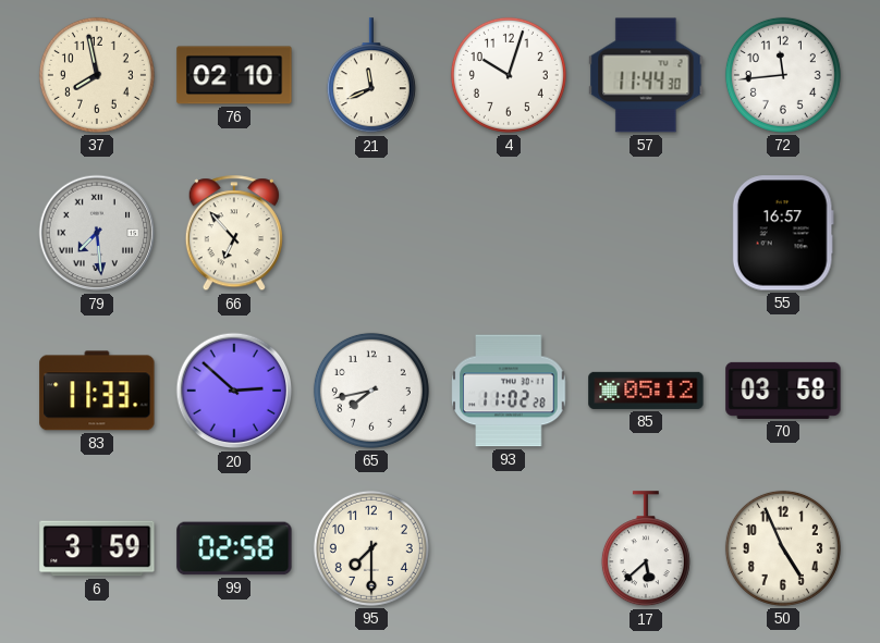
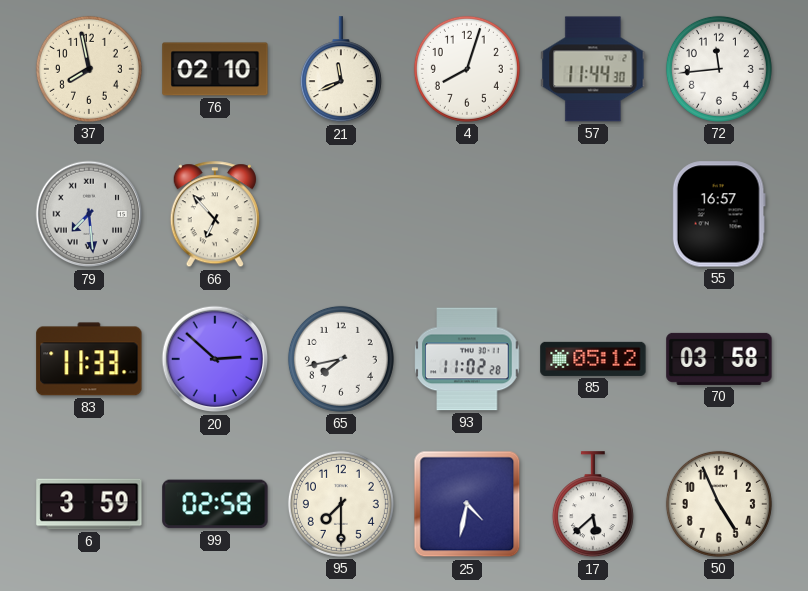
4: 10:03 -> 8:03 (467, 69)
25: none -> 4:32 (467, 504)
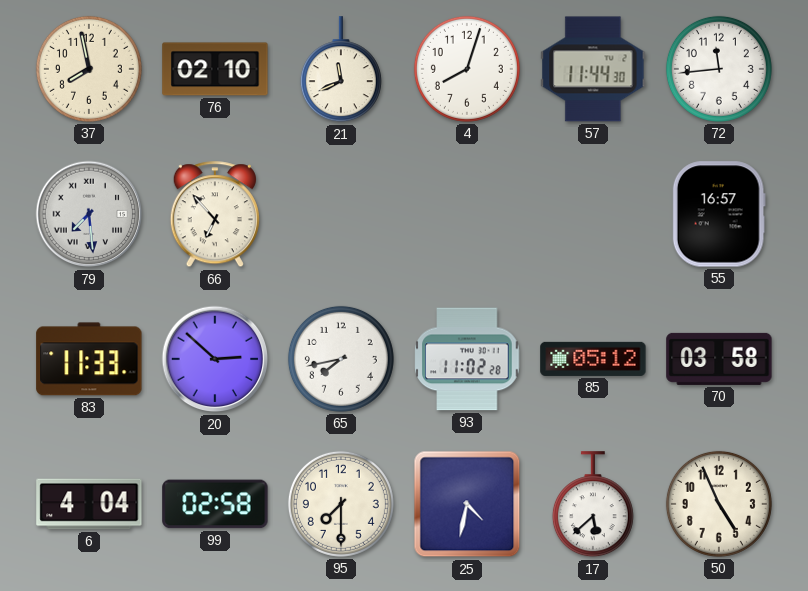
6: 3:59 -> 4:04 (89, 504)
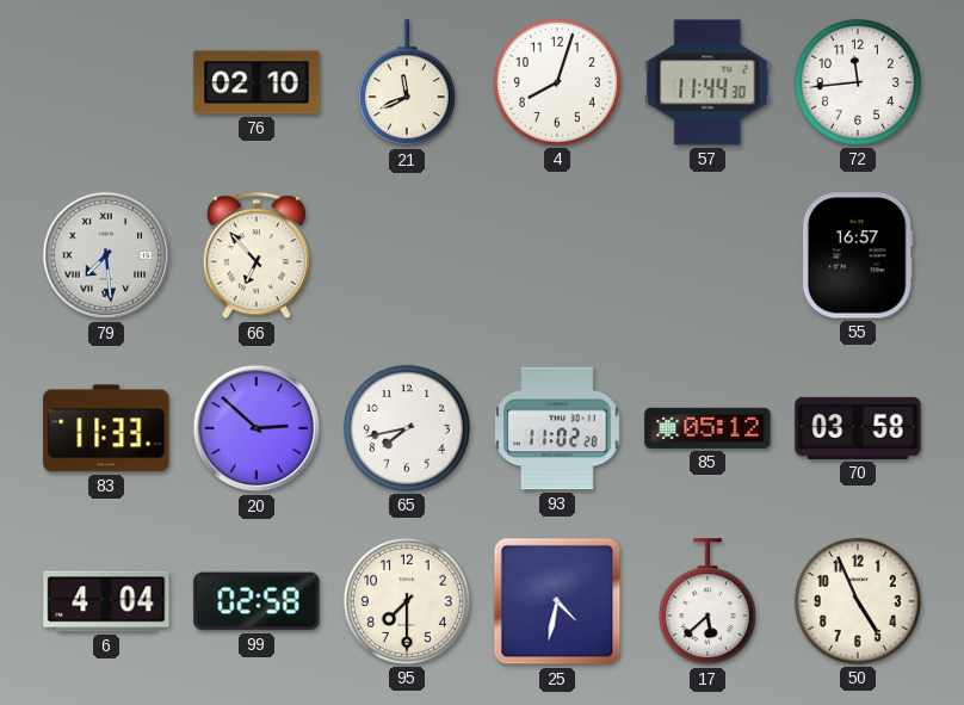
37: 7:58 -> none (89, 69)
